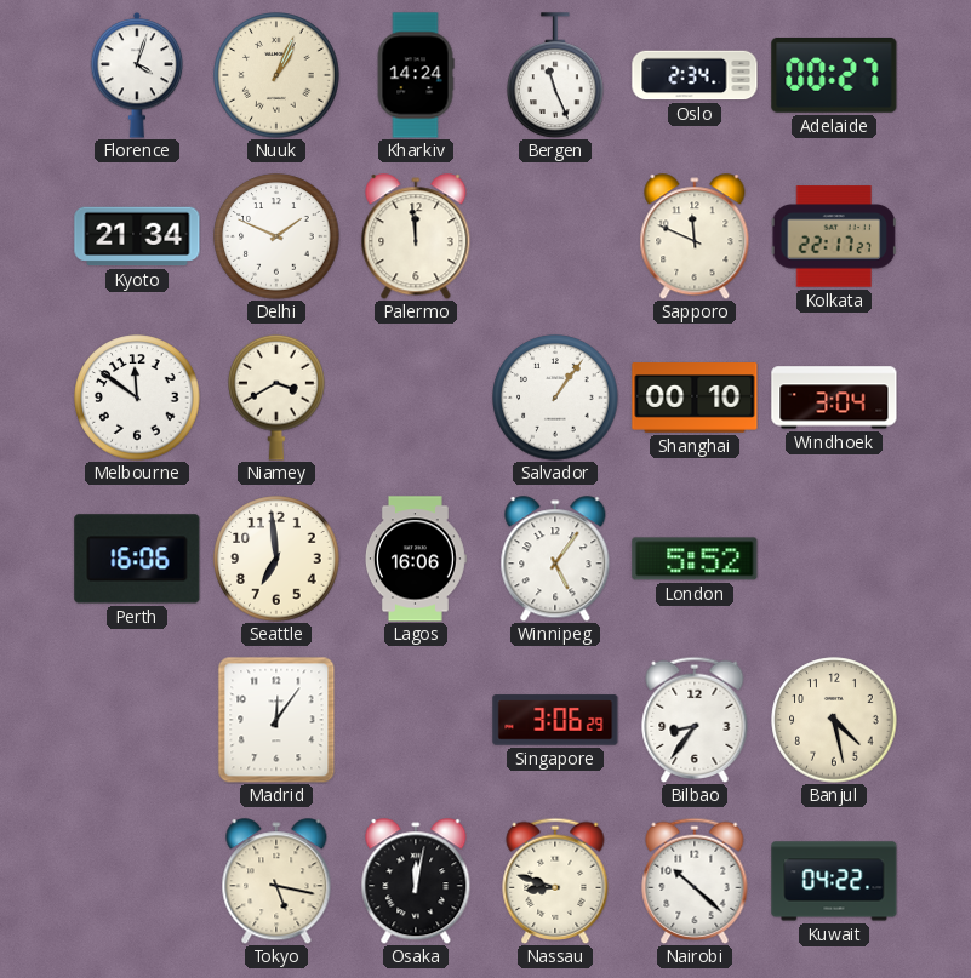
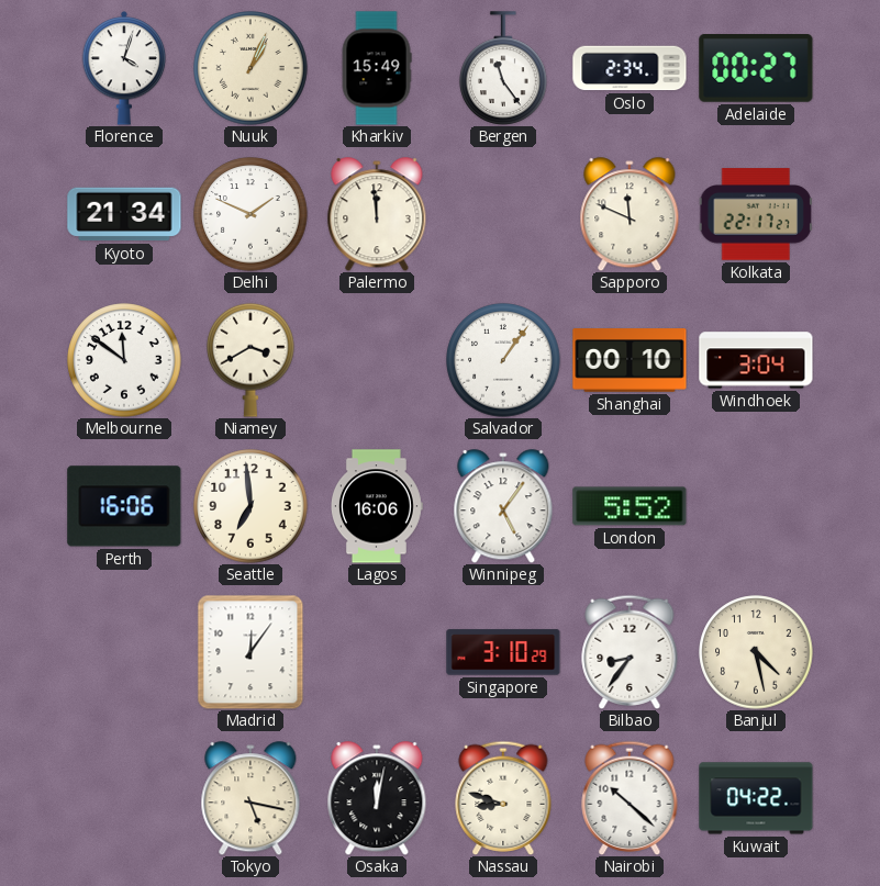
Kharkiv: 14:24 -> 15:49 (377, 68)
Bergen: 11:26 -> 11:24 (503, 68)
Singapore: 3:06 -> 3:10 (503, 652)
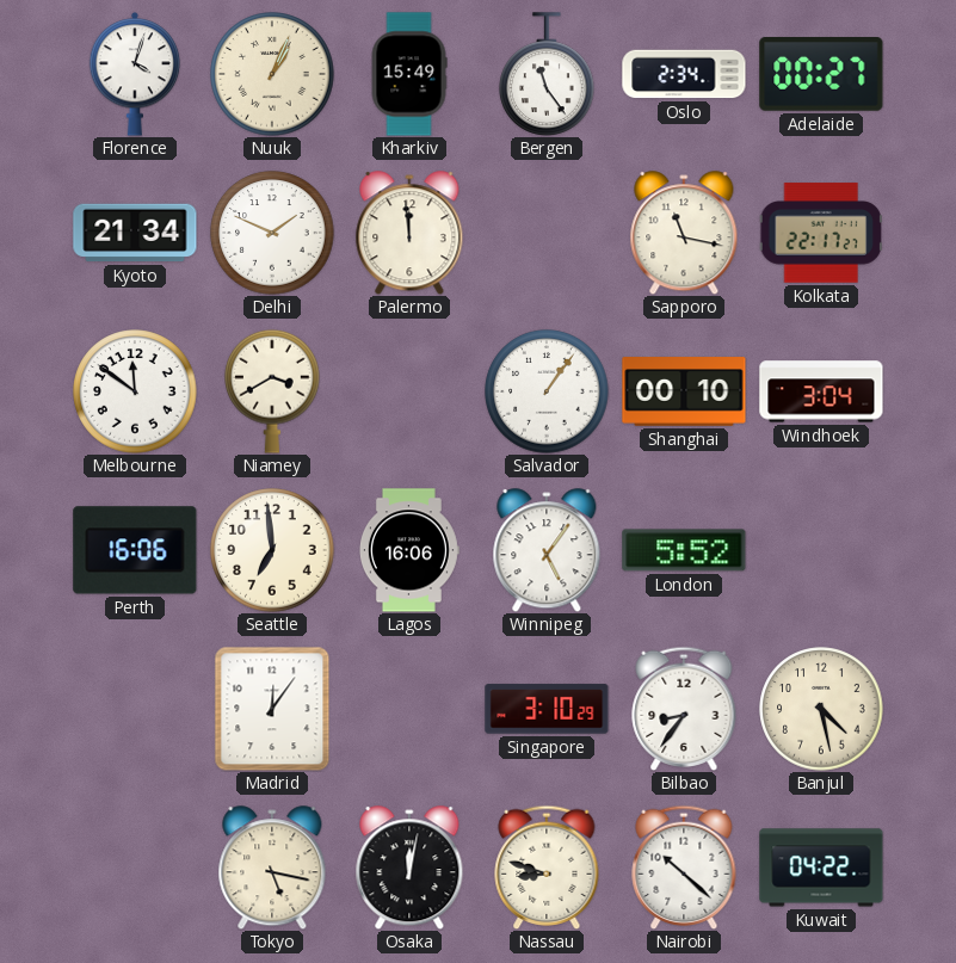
Sapporo: 11:49 -> 11:17 (684, 233)
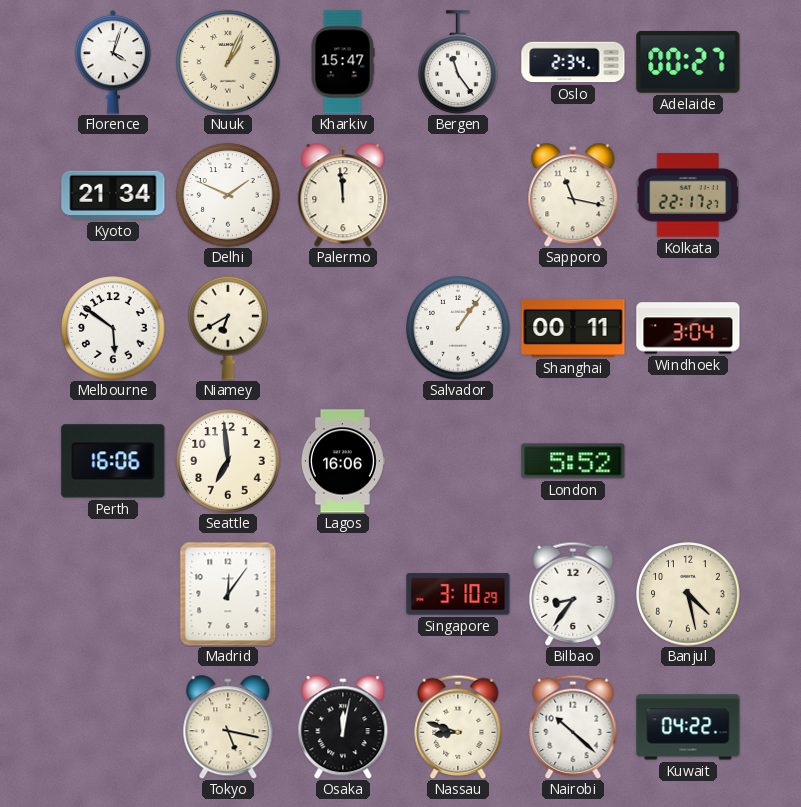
Kharkiv: 15:49 -> 15:47 (343, 62)
Melbourne: 11:51 -> 5:51 (113, 328)
Niamey: 3:40 -> 6:40 (228, 328)
Shanghai: 00:10 -> 00:11 (573, 328)
Winnipeg: 5:06 -> none (547, 550)
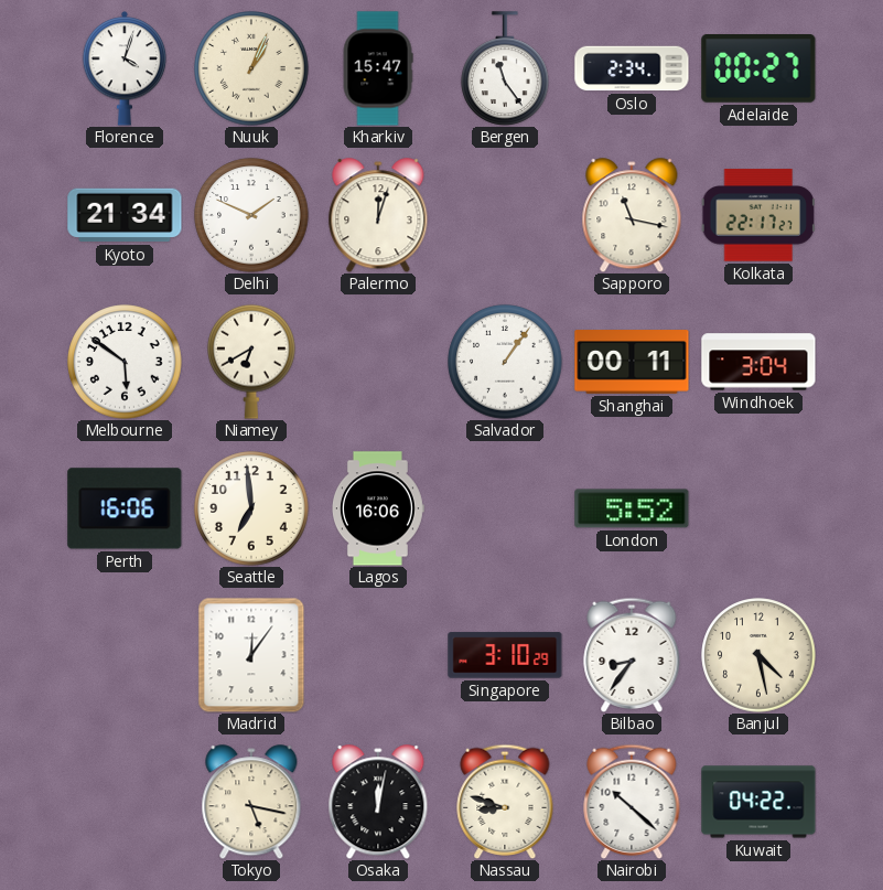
Palermo: 11:59 -> 12:03 (378, 215)
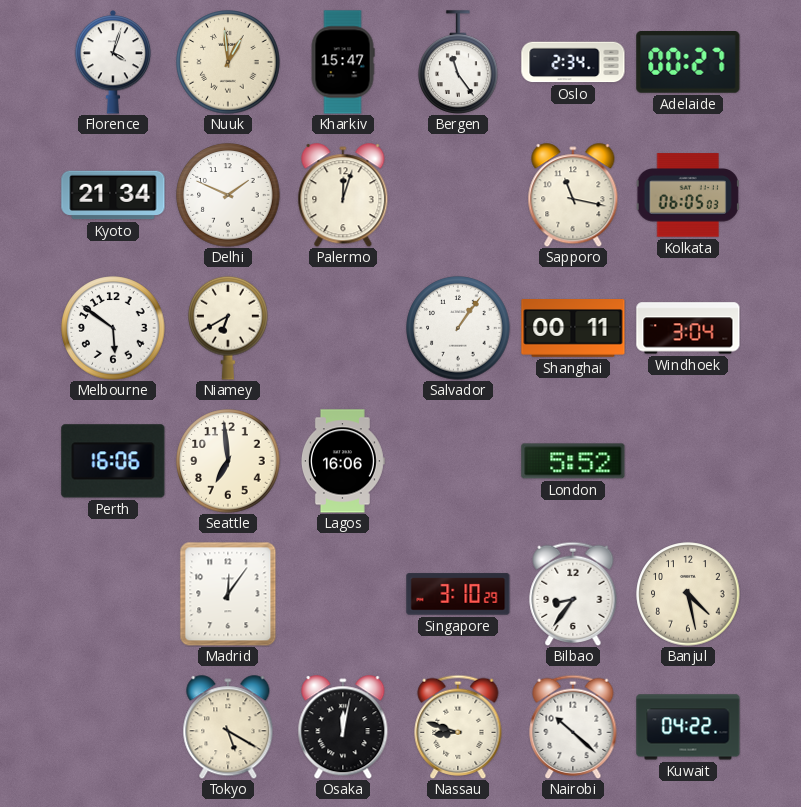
Nuuk: 1:04 -> 12:59 (228, 62)
Kolkata: 22:17 -> 06:05 (688, 195)
Tokyo: 5:17 -> 5:20 (228, 727)
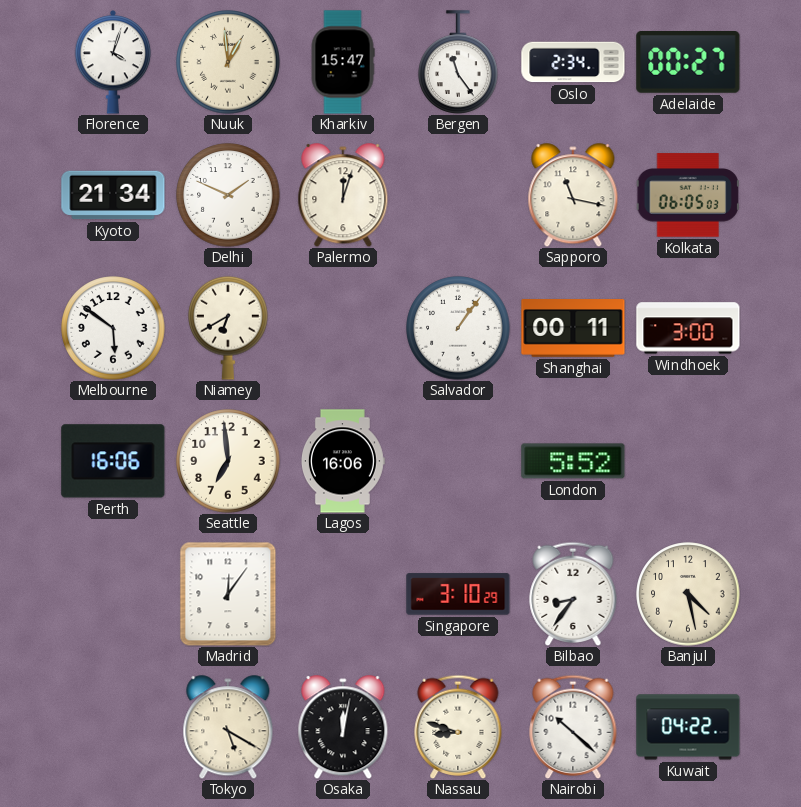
Windhoek: 3:04 -> 3:00 (688, 328)
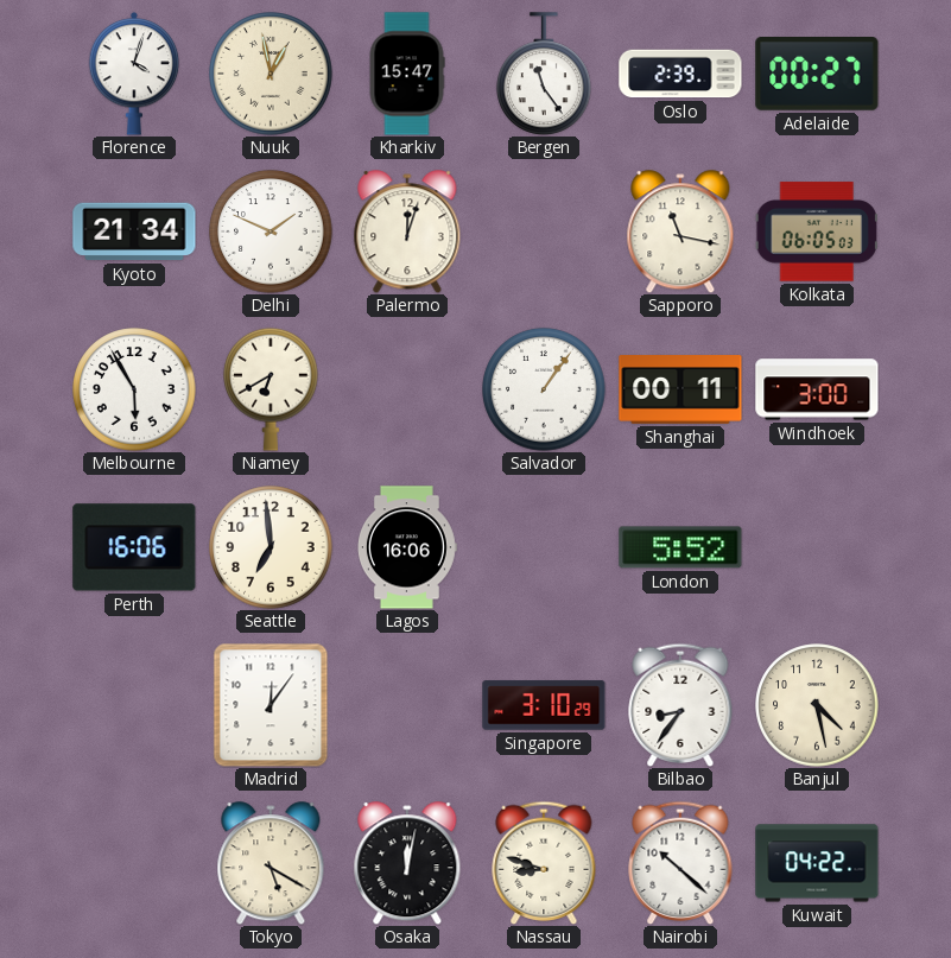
Nuuk: 12:59 -> 12:58 (271, 74)
Oslo: 2:34 -> 2:39 (680, 74)
Melbourne: 5:51 -> 5:55 (134, 389)
